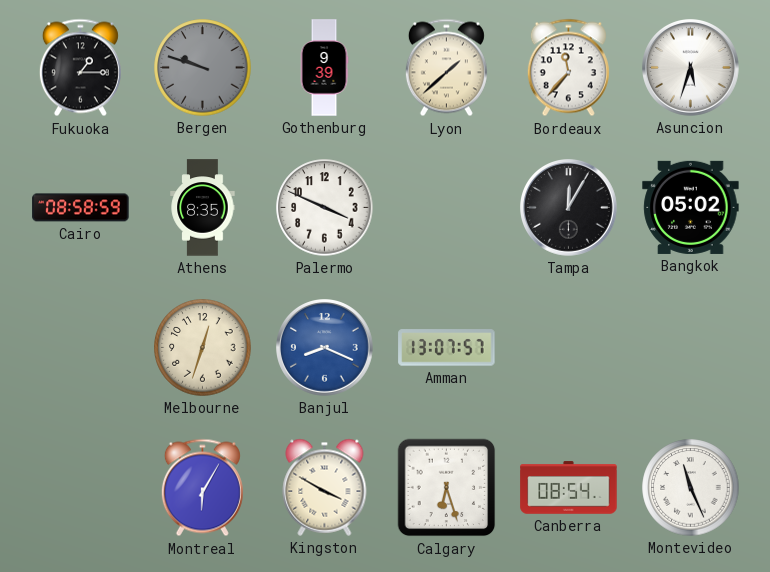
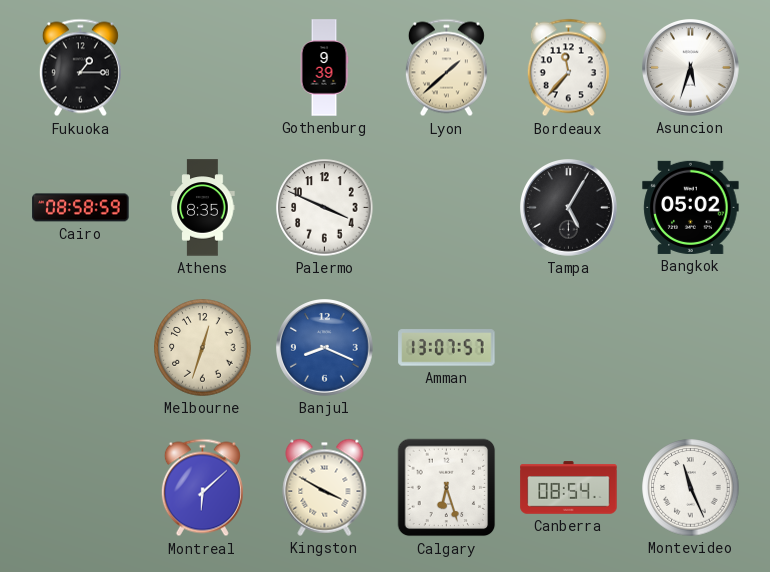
Bergen: 9:48 -> none (203, 68)
Tampa: 12:05 -> 5:05 (569, 208)
Montreal: 6:05 -> 6:08 (202, 488)
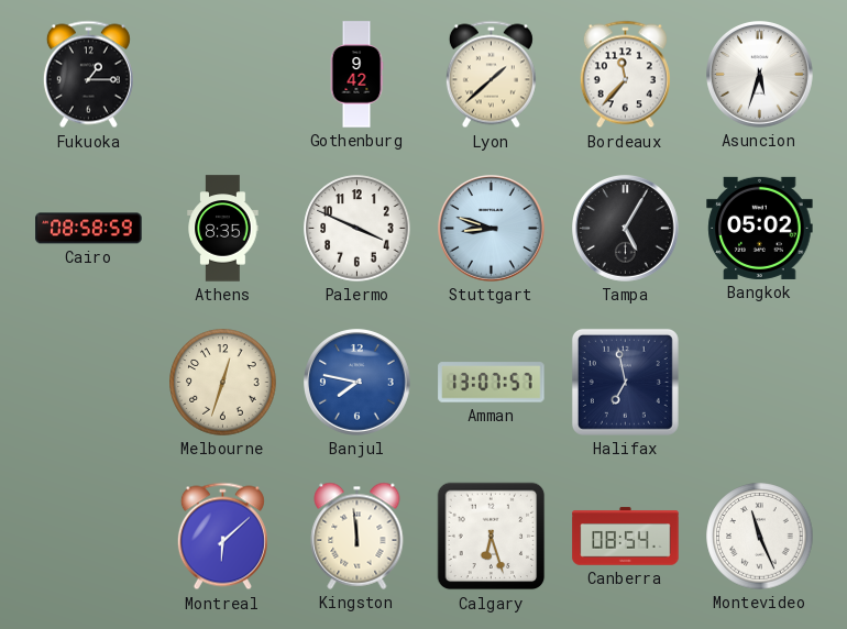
Gothenburg: 9:39 -> 9:42 (356, 75)
Stuttgart: none -> 8:48 (492, 229)
Banjul: 8:19 -> 7:47 (358, 383)
Halifax: none -> 6:58 (625, 382)
Kingston: 3:50 -> 11:59 (358, 536)
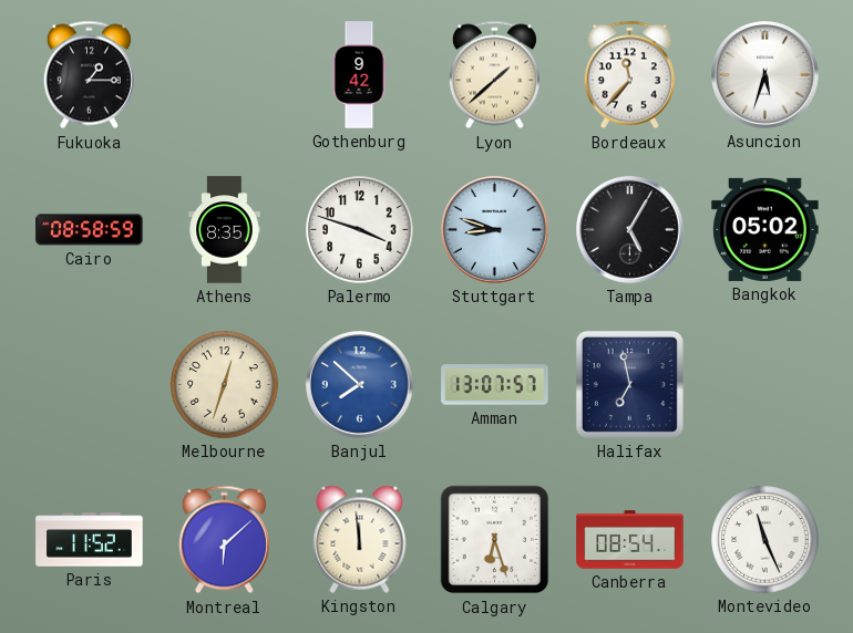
Palermo: 3:49 -> 3:48 (360, 230)
Banjul: 7:47 -> 7:52 (360, 385)
Paris: none -> 11:52 (90, 540)
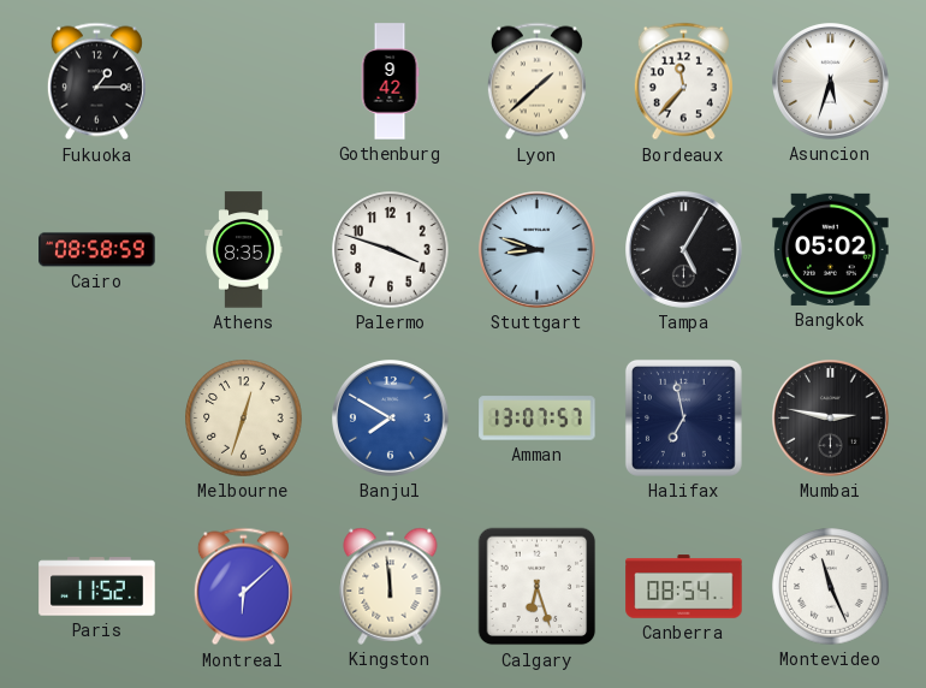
Banjul: 7:52 -> 7:50 (391, 419)
Mumbai: none -> 2:47 (831, 419)
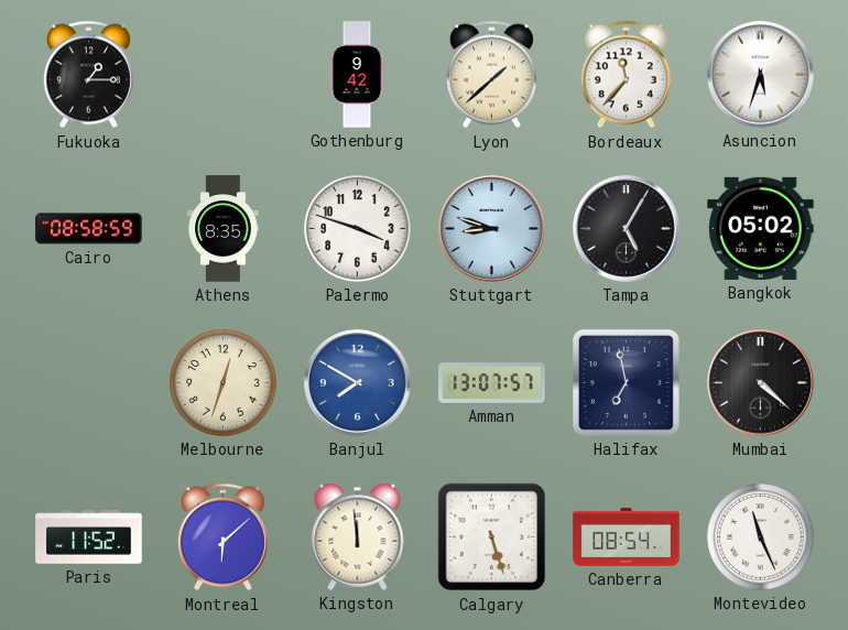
Mumbai: 2:47 -> 4:22 (761, 383)
Calgary: 6:27 -> 5:27 (492, 537)
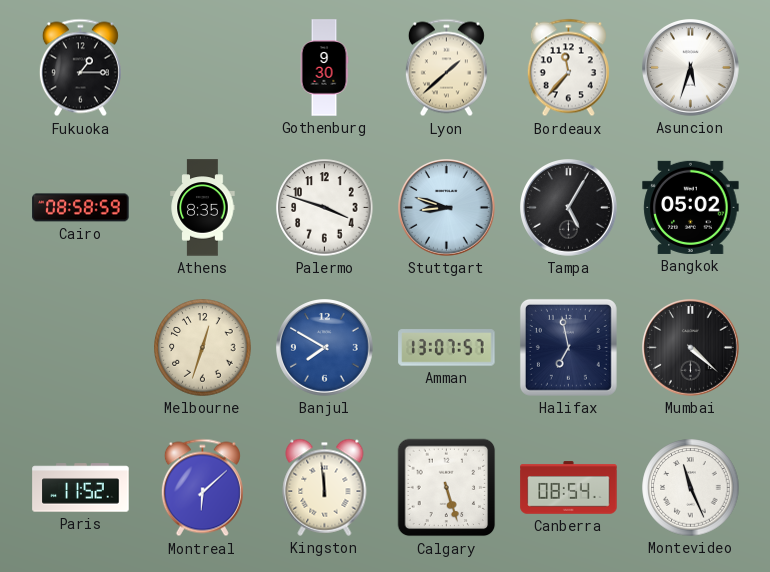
Gothenburg: 9:42 -> 9:30 (324, 68)
